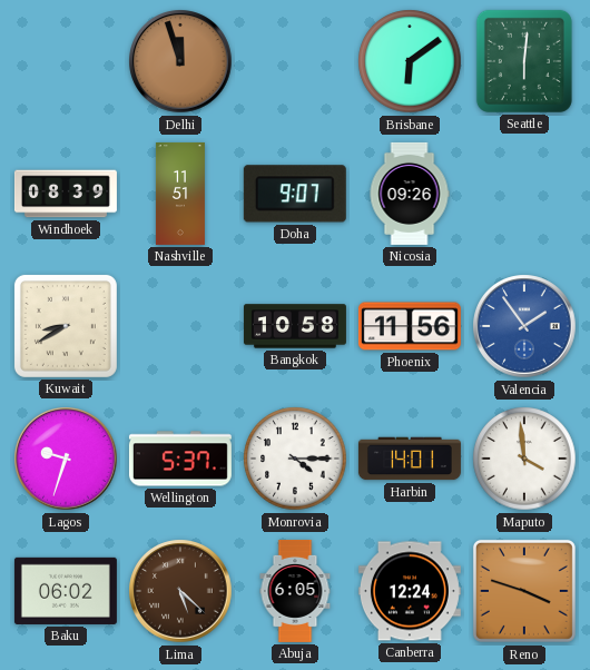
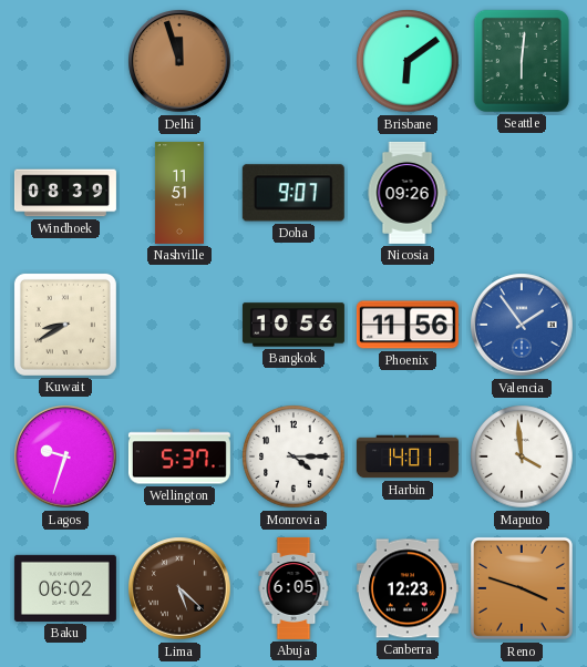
Bangkok: 10:58 -> 10:56 (293, 325)
Canberra: 12:24 -> 12:23 (408, 588)
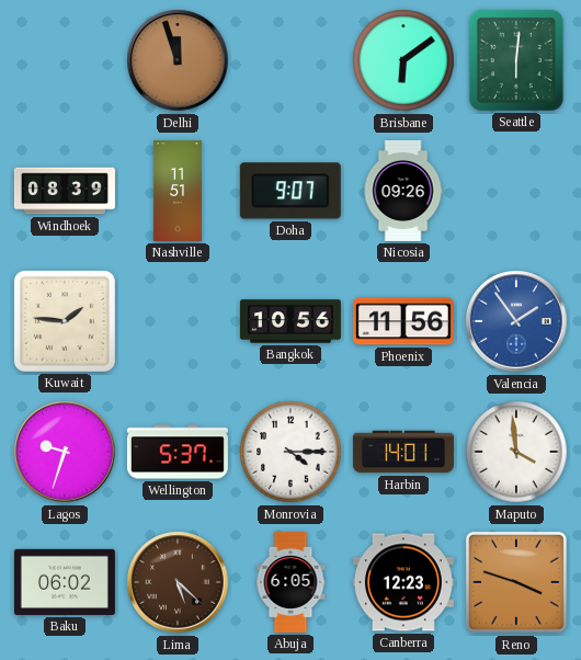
Kuwait: 8:40 -> 1:46 (65, 321)
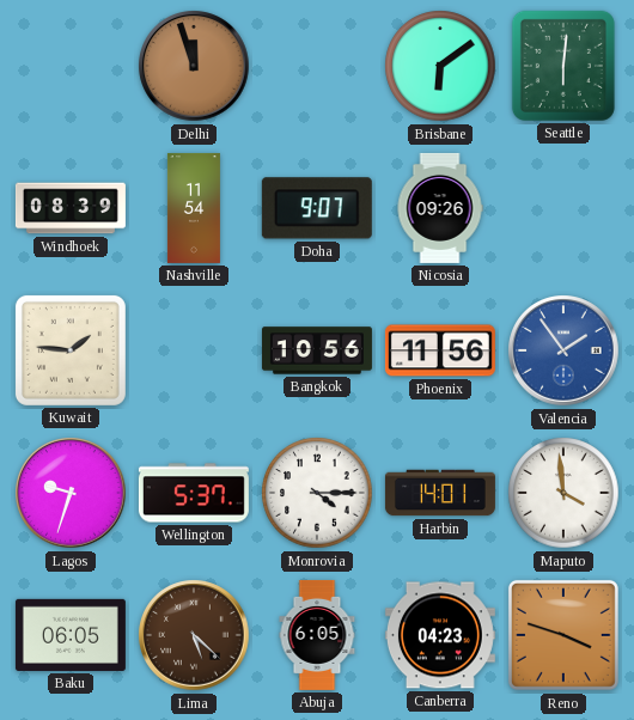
Nashville: 11:51 -> 11:54 (194, 208)
Baku: 06:02 -> 06:05 (71, 635)
Canberra: 12:23 -> 04:23 (440, 635)
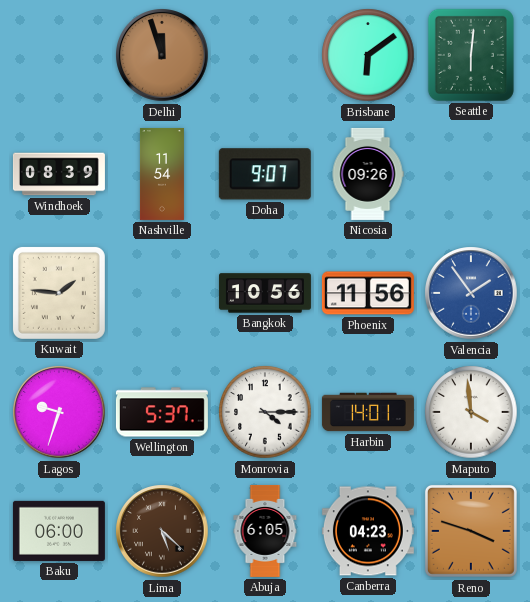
Baku: 06:05 -> 06:00 (59, 531)
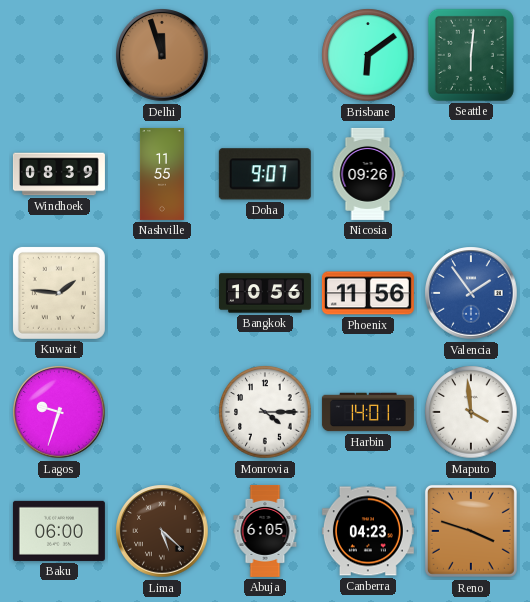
Nashville: 11:54 -> 11:55 (162, 174)
Wellington: 5:37 -> none (162, 412)
